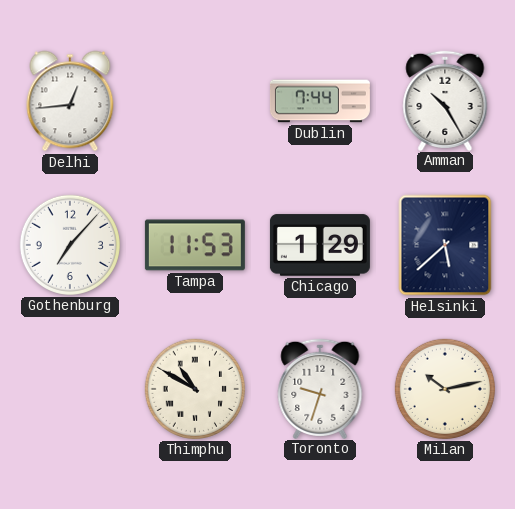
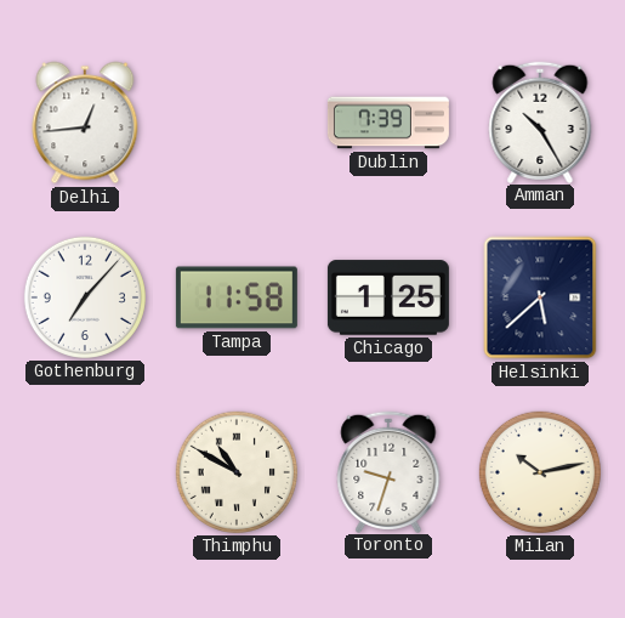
Dublin: 7:44 -> 7:39 (388, 123)
Tampa: 11:53 -> 11:58 (237, 297)
Chicago: 1:29 -> 1:25 (388, 297)
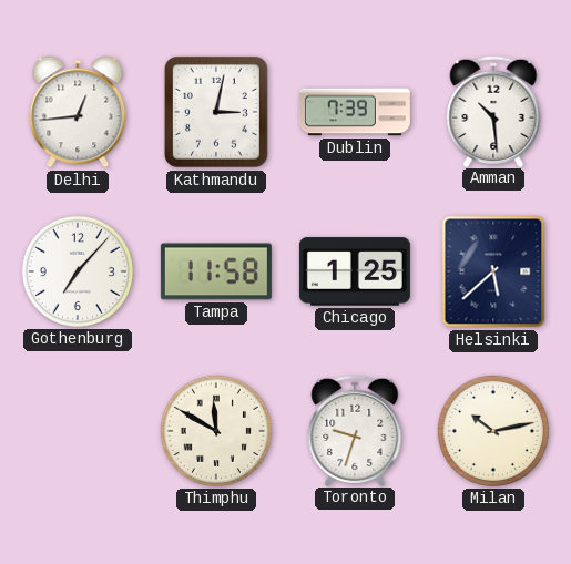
Kathmandu: none -> 3:02 (216, 112)
Amman: 10:25 -> 10:29 (493, 111)
Thimphu: 10:50 -> 11:50 (216, 431)
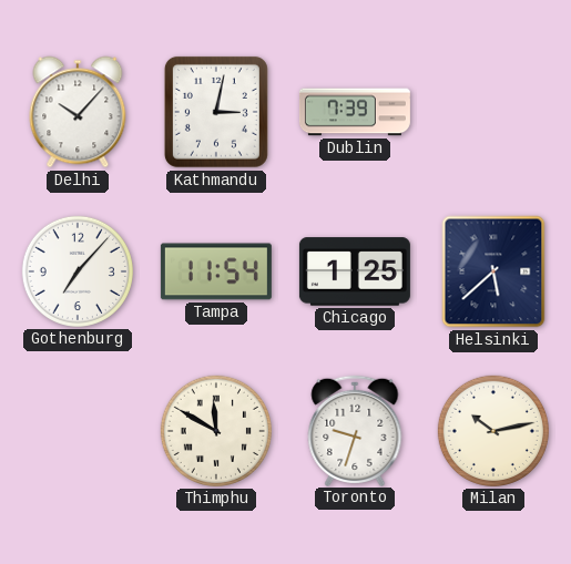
Delhi: 12:44 -> 10:07 (78, 112)
Amman: 10:29 -> none (493, 111)
Tampa: 11:58 -> 11:54 (216, 271)
